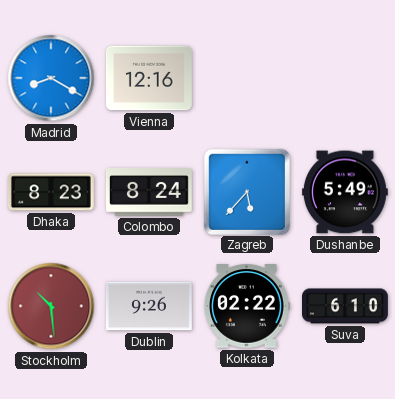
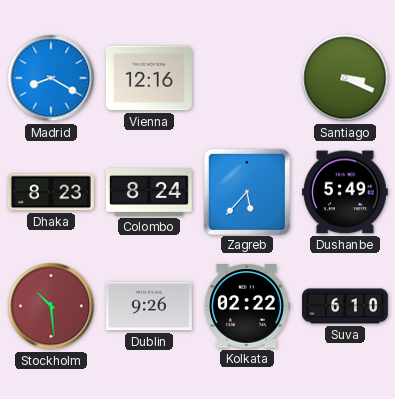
Santiago: none -> 3:19 (345, 78)
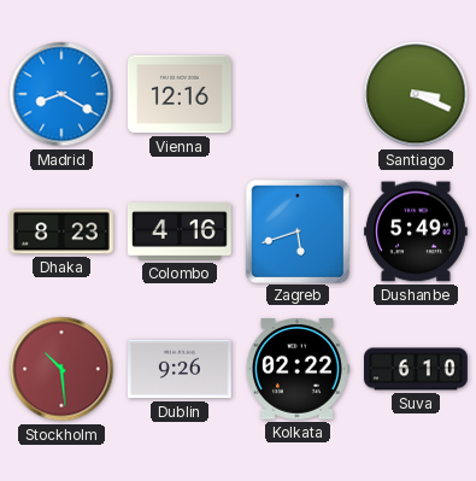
Colombo: 8:24 -> 4:16 (180, 231)
Zagreb: 5:37 -> 5:42 (296, 230)
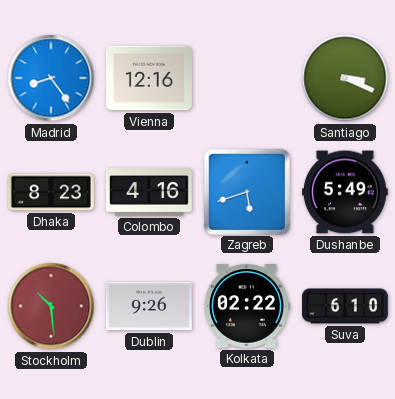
Madrid: 8:20 -> 8:24 (51, 78)
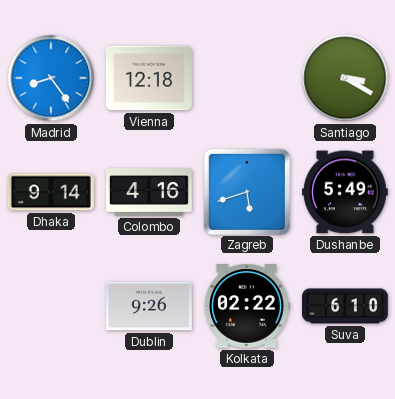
Vienna: 12:16 -> 12:18 (149, 78)
Santiago: 3:19 -> 3:20 (345, 78)
Dhaka: 8:23 -> 9:14 (51, 192)
Stockholm: 10:29 -> none (51, 306)
